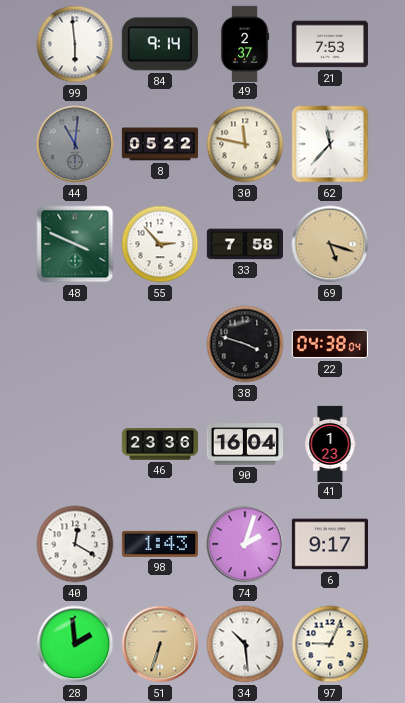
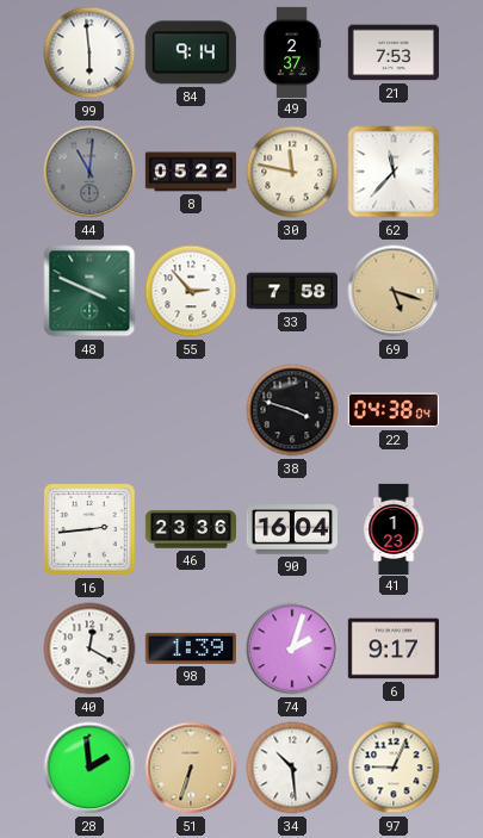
16: none -> 2:44 (89, 529)
98: 1:43 -> 1:39 (191, 648)
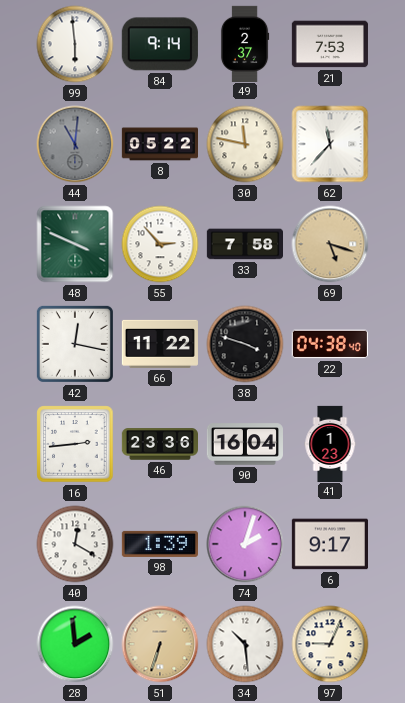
42: none -> 12:17 (75, 344)
66: none -> 11:22 (160, 344)
22: 04:38:04 -> 04:38:40 (330, 344)
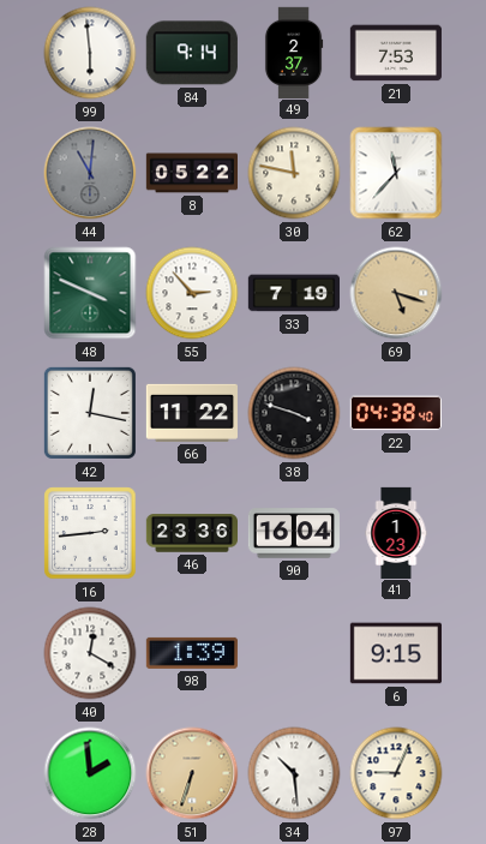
33: 7:58 -> 7:19 (293, 293)
74: 2:03 -> none (245, 544)
6: 9:17 -> 9:15 (395, 653)
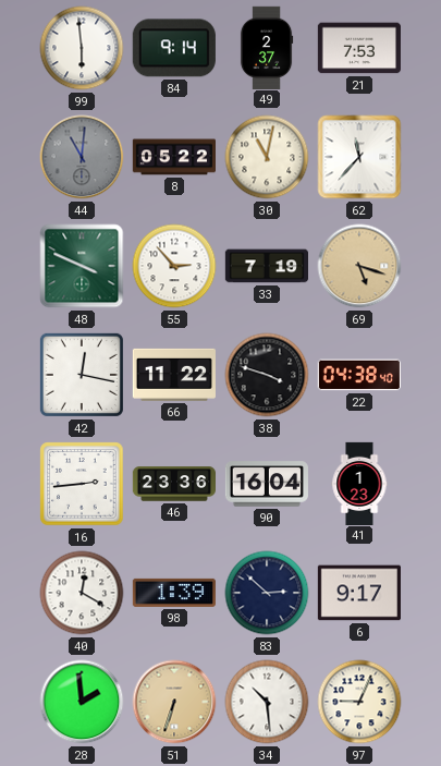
30: 11:47 -> 11:02 (267, 157)
83: none -> 2:52 (267, 593)
6: 9:15 -> 9:17 (358, 593)
